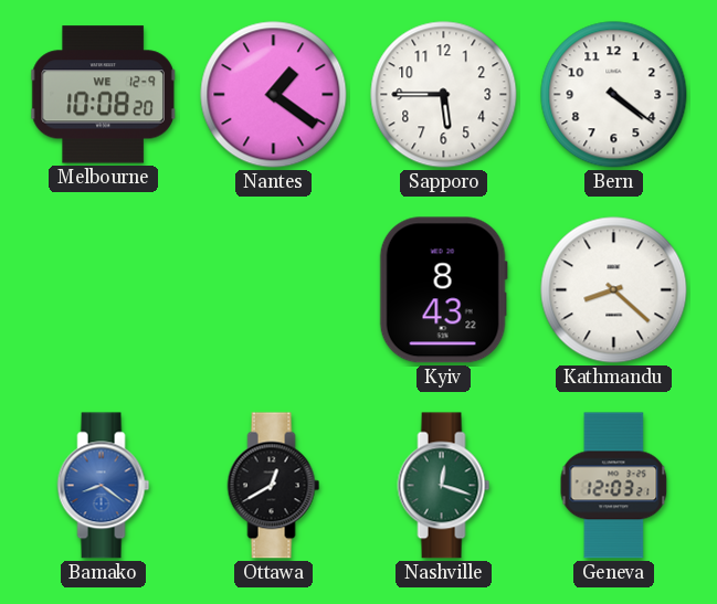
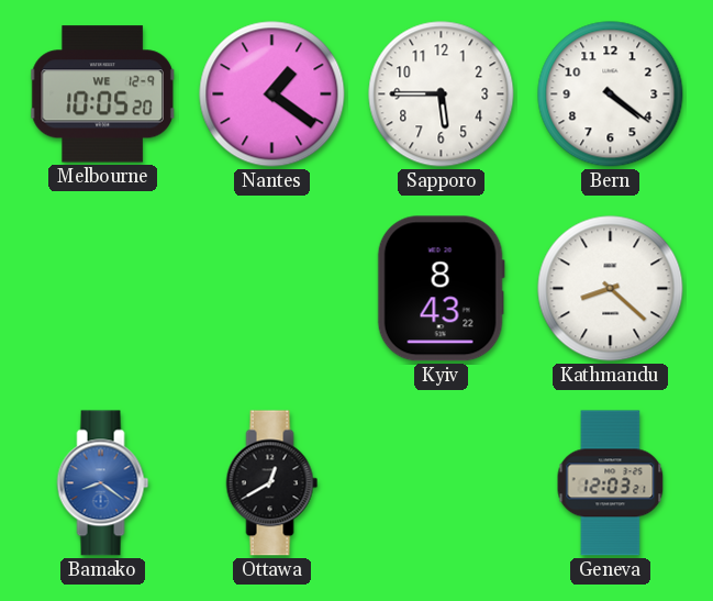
Melbourne: 10:08 -> 10:05 (103, 94)
Nashville: 12:18 -> none (444, 486)
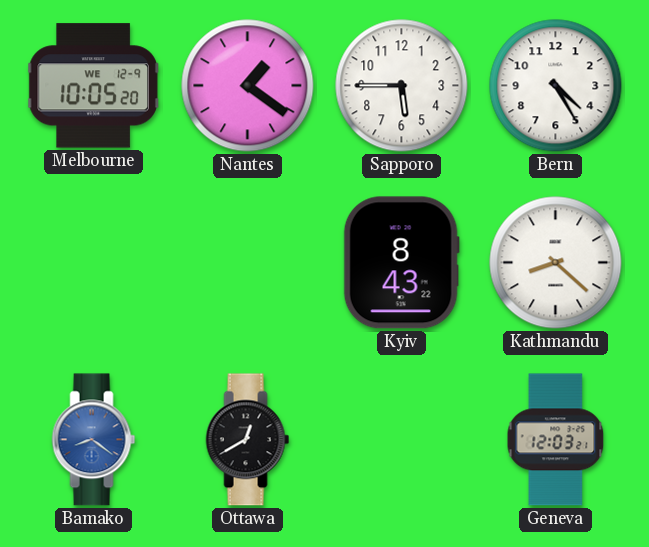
Bern: 4:21 -> 4:25 (556, 86)
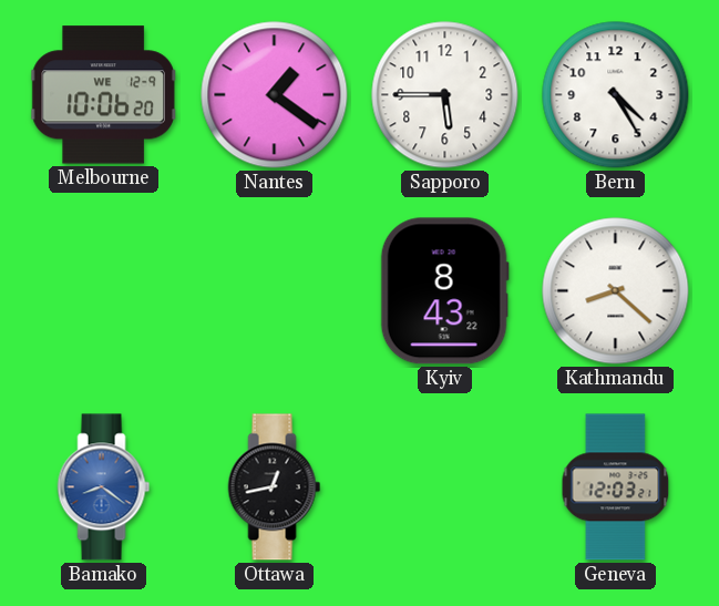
Melbourne: 10:05 -> 10:06 (104, 95)
Ottawa: 12:40 -> 12:43 (275, 487)
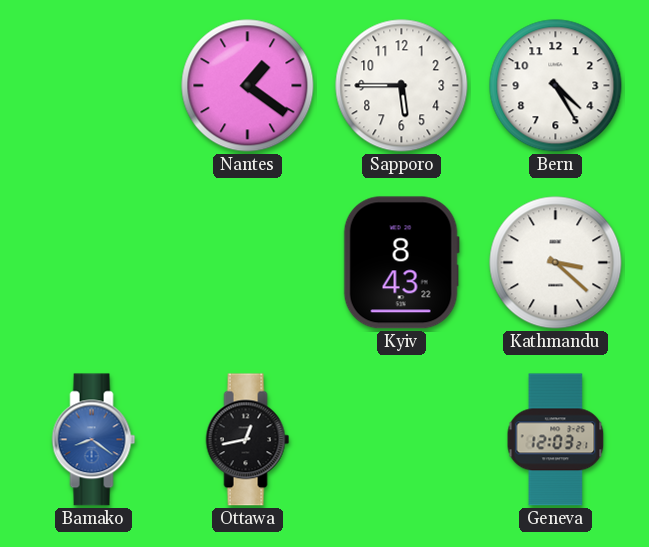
Melbourne: 10:06 -> none (104, 95)
Kathmandu: 8:22 -> 3:22 (556, 263)
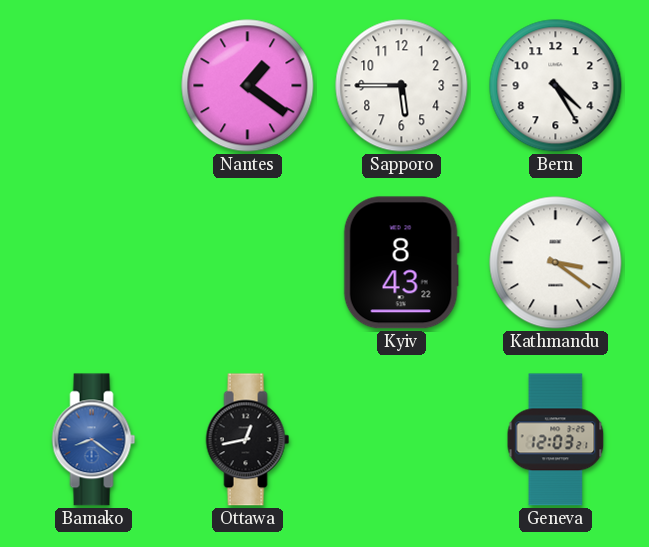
Kathmandu: 3:22 -> 3:21 (556, 263)
